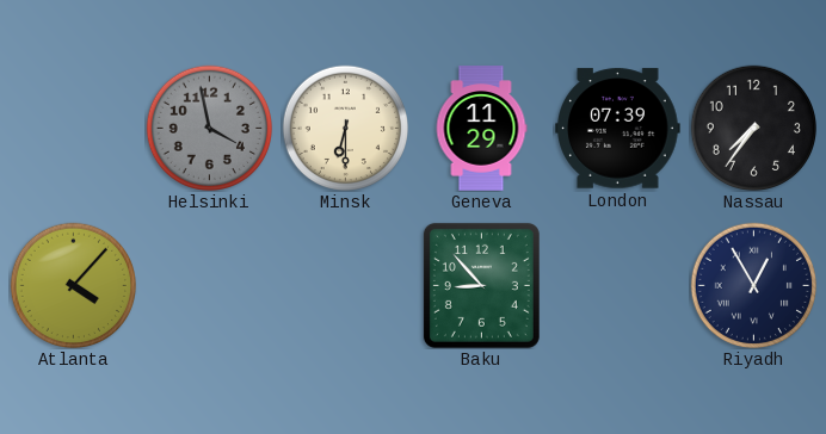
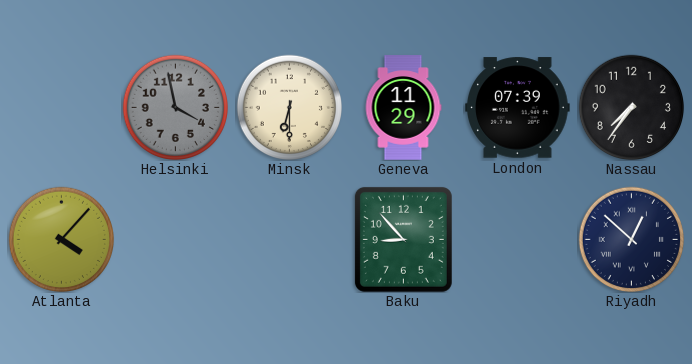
Riyadh: 12:55 -> 12:52 (631, 239)
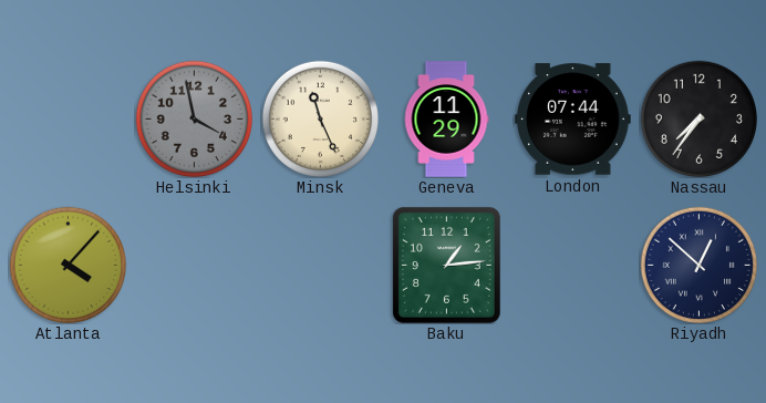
Minsk: 6:30 -> 11:26 (320, 118)
London: 07:39 -> 07:44 (573, 120)
Baku: 8:53 -> 1:14 (446, 265)
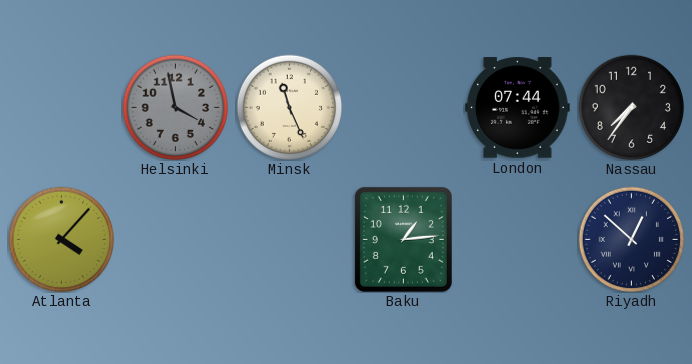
Geneva: 11:29 -> none (446, 120)
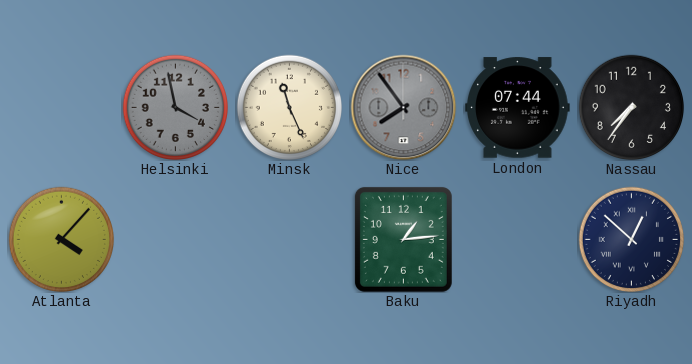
Nice: none -> 7:54 (403, 107)
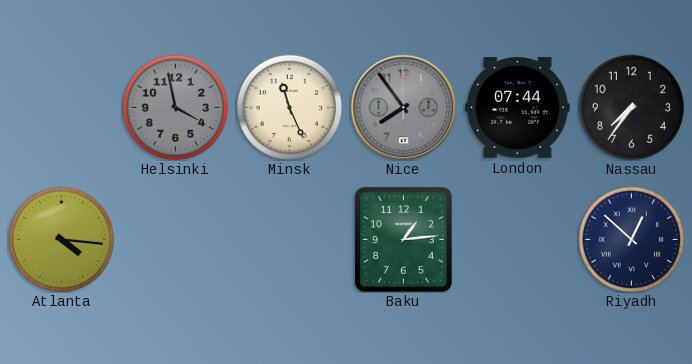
Atlanta: 4:07 -> 4:16 (61, 239)
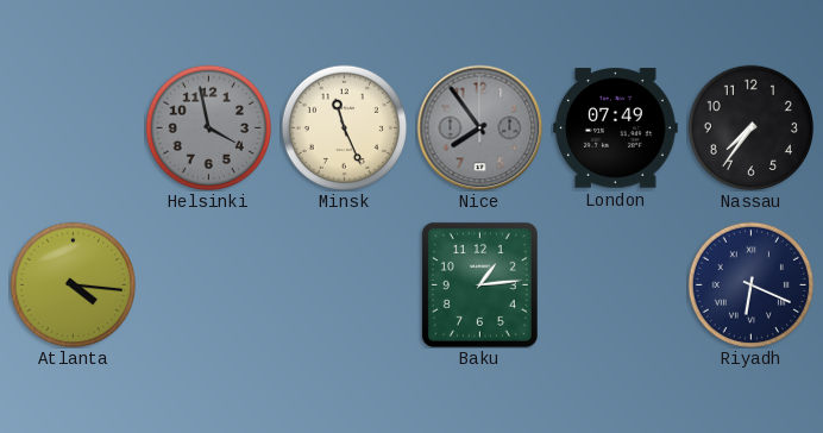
London: 07:44 -> 07:49 (616, 128)
Riyadh: 12:52 -> 6:19 (750, 284)
